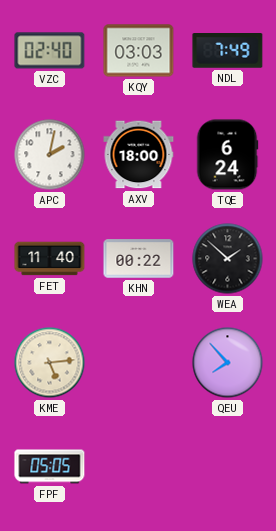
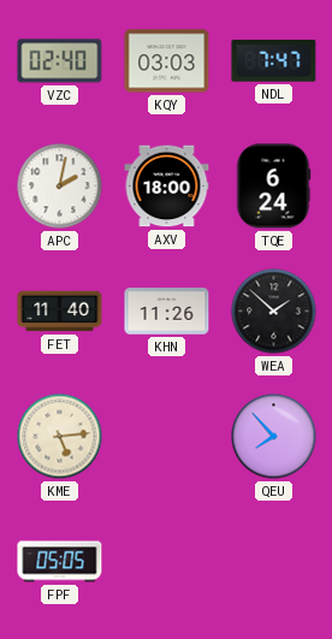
NDL: 7:49 -> 7:47 (274, 61)
KHN: 00:22 -> 11:26 (167, 312)
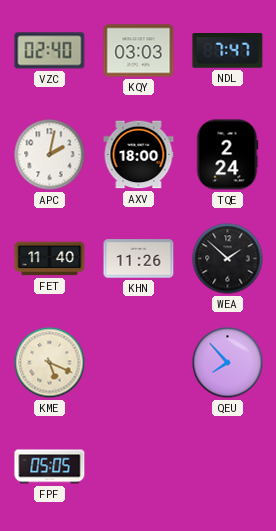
TQE: 6:24 -> 2:24 (227, 155)
KME: 5:14 -> 5:19 (50, 363)
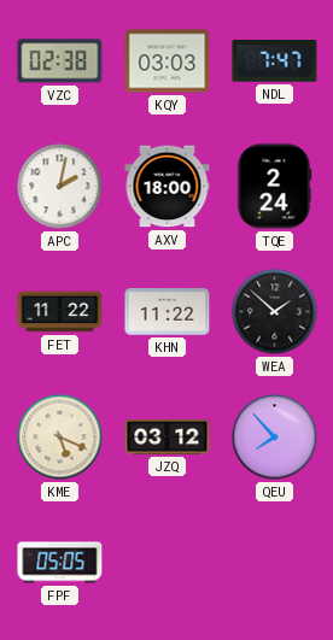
VZC: 02:40 -> 02:38 (60, 61)
FET: 11:40 -> 11:22 (60, 312)
KHN: 11:26 -> 11:22 (168, 312)
JZQ: none -> 03:12 (168, 436)
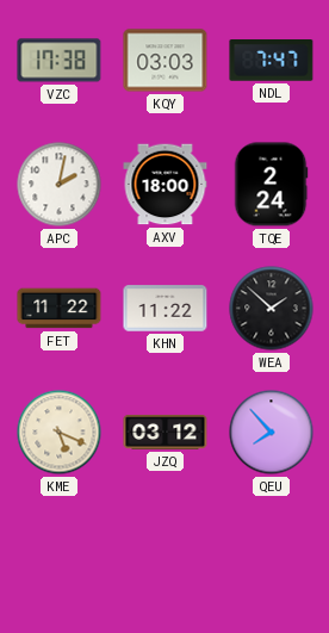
VZC: 02:38 -> 17:38 (60, 61)
FPF: 05:05 -> none (60, 563)
